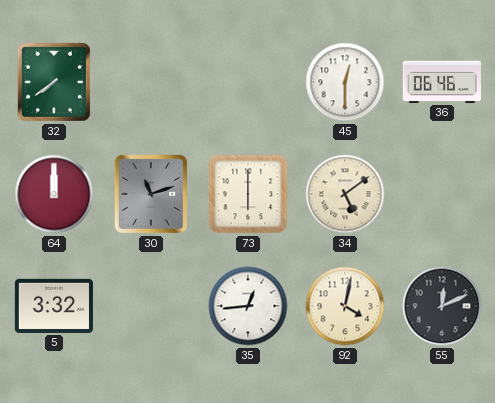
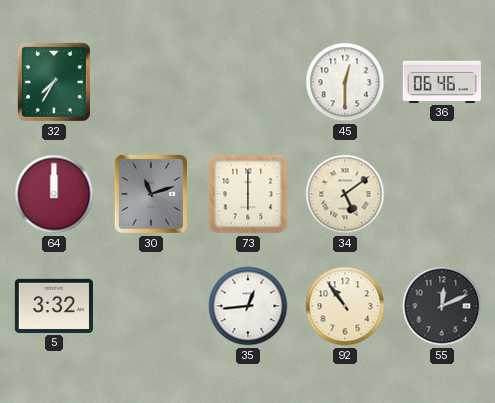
32: 7:39 -> 7:35 (54, 82)
92: 4:02 -> 10:54 (345, 306)
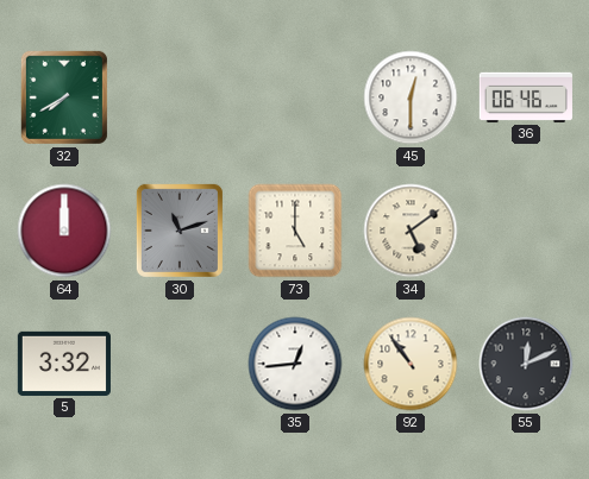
32: 7:35 -> 7:40 (64, 97)
73: 6:00 -> 5:00 (295, 231)
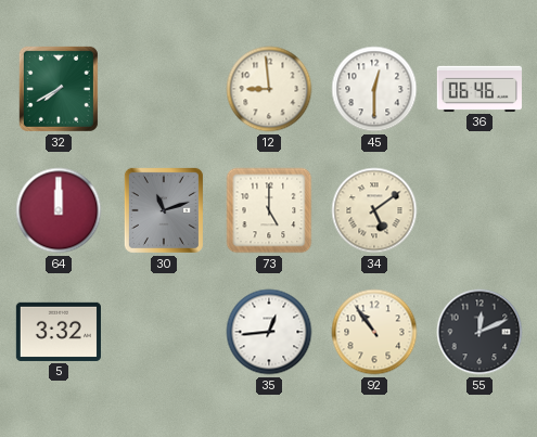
12: none -> 8:59 (269, 89)
